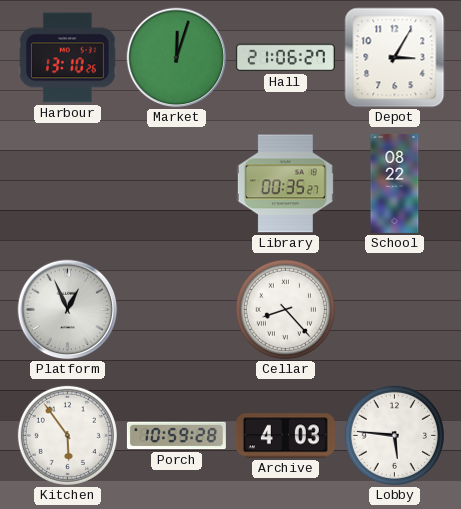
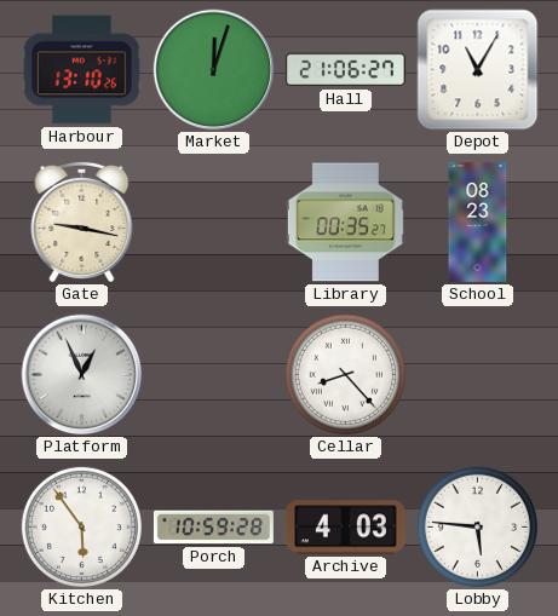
Depot: 3:05 -> 11:05 (478, 70)
Gate: none -> 9:17 (82, 221)
School: 08:22 -> 08:23 (478, 221)
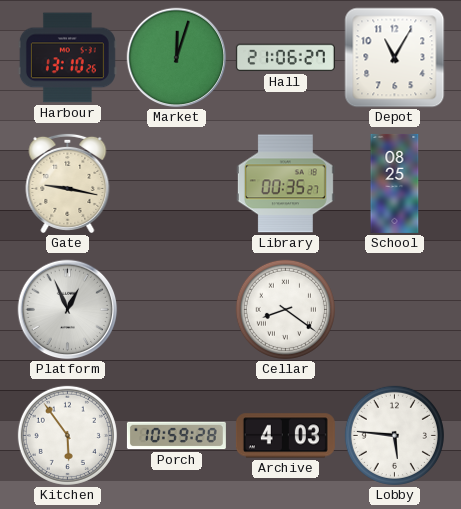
School: 08:23 -> 08:25 (395, 183)
Cellar: 8:23 -> 8:21 (285, 309)
